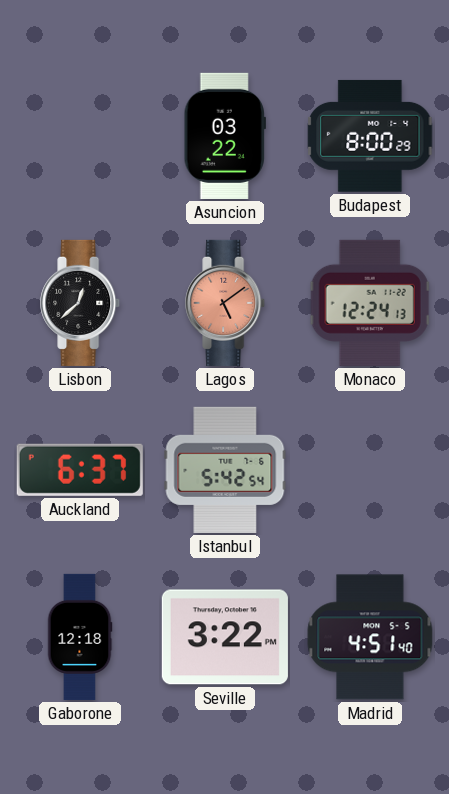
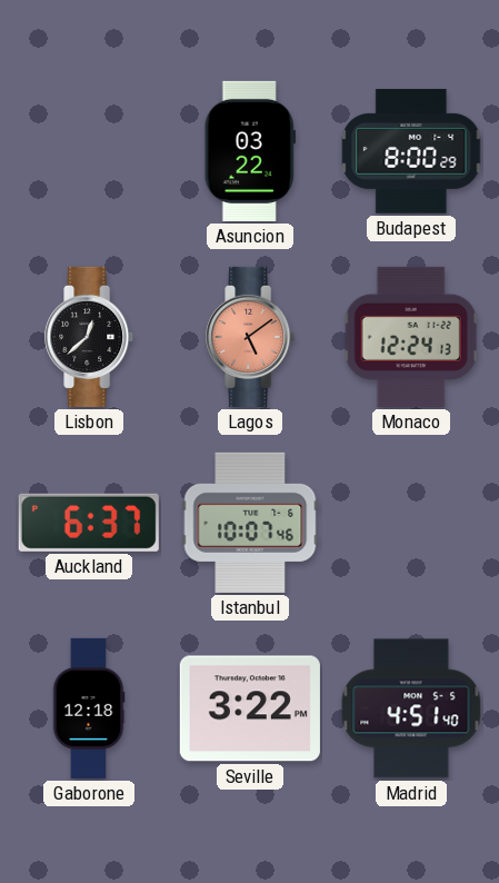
Istanbul: 5:42 -> 10:07 (250, 523)
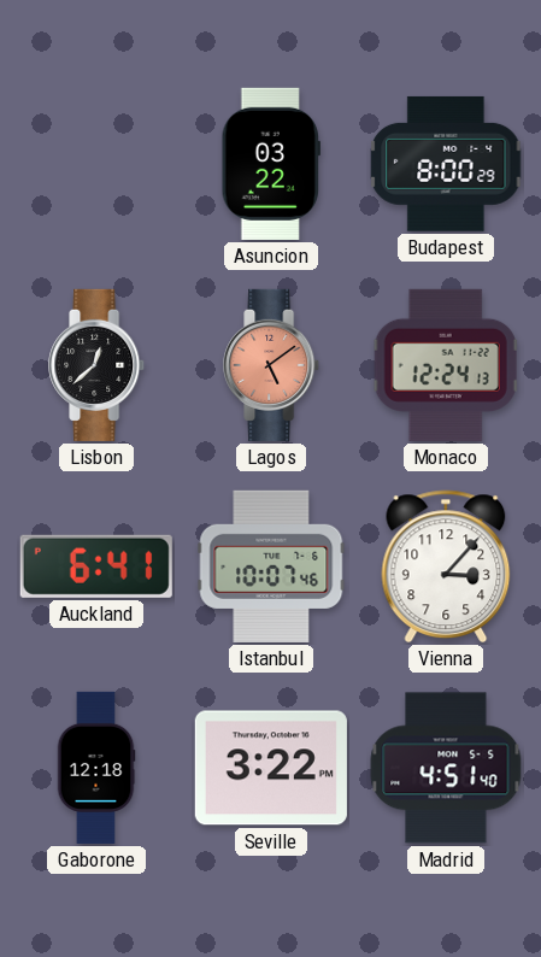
Auckland: 6:37 -> 6:41 (96, 566)
Vienna: none -> 3:07 (446, 566)
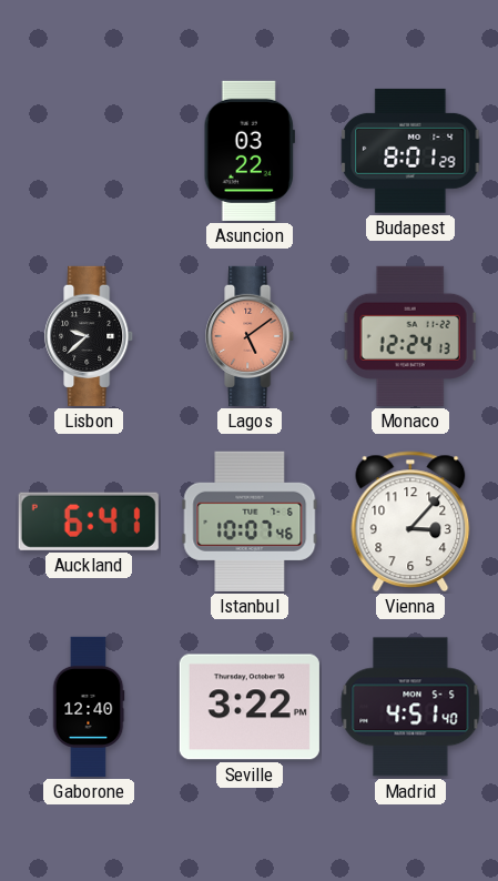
Budapest: 8:00 -> 8:01 (410, 151)
Lisbon: 12:38 -> 9:38 (90, 336)
Gaborone: 12:18 -> 12:40 (89, 707)
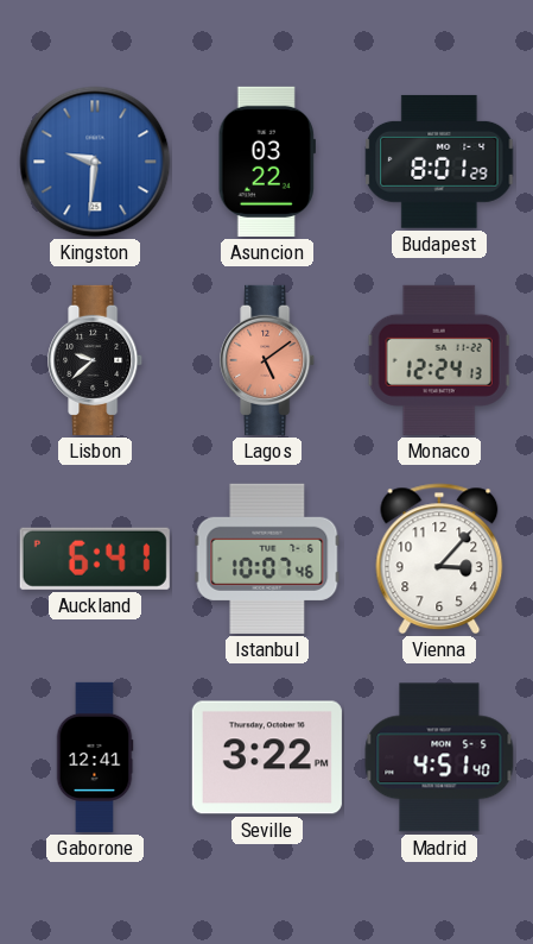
Kingston: none -> 9:31 (95, 162)
Gaborone: 12:40 -> 12:41 (95, 757)
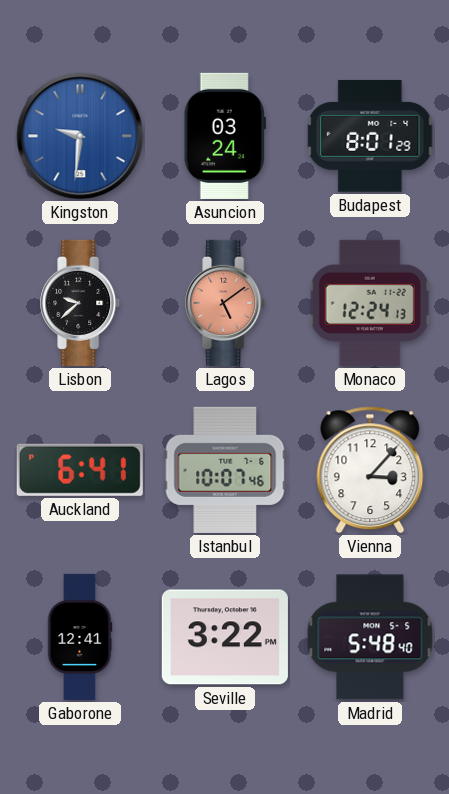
Asuncion: 03:22 -> 03:24 (225, 136)
Madrid: 4:51 -> 5:48 (370, 637)
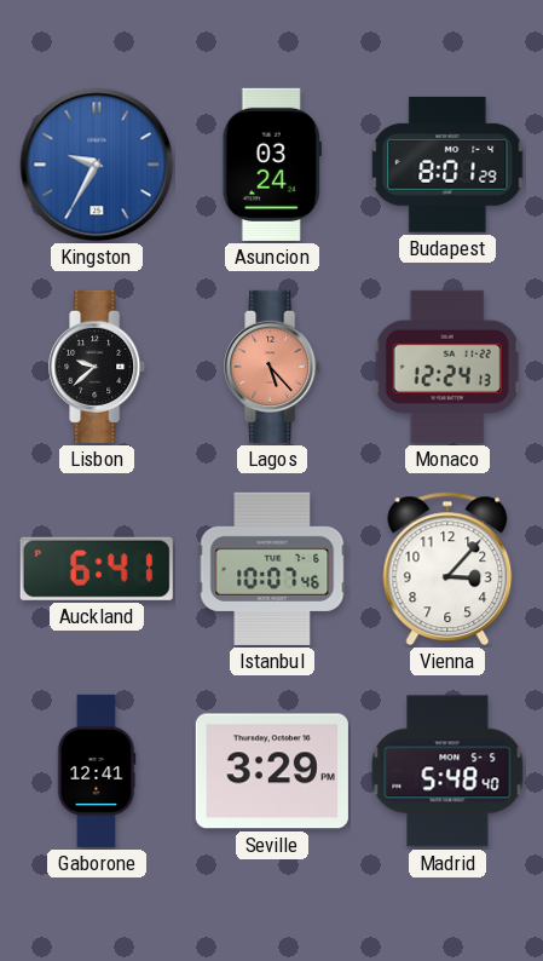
Kingston: 9:31 -> 9:35 (97, 165)
Lagos: 5:09 -> 5:23 (273, 367)
Seville: 3:22 -> 3:29 (272, 771)
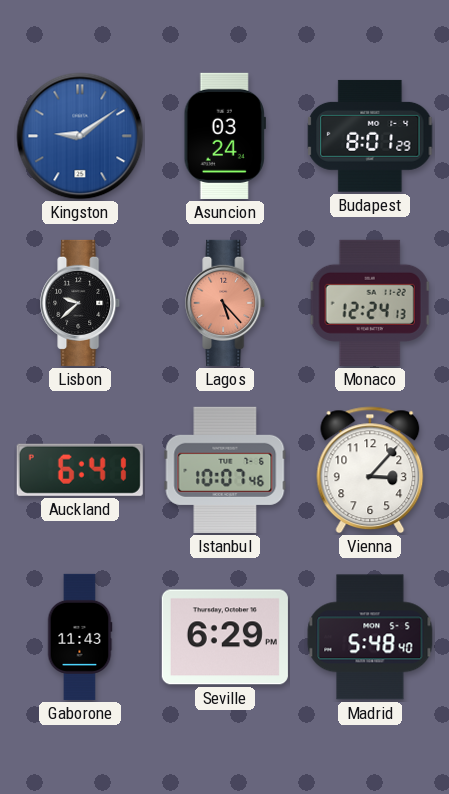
Kingston: 9:35 -> 9:09 (80, 136)
Gaborone: 12:41 -> 11:43 (80, 637)
Seville: 3:29 -> 6:29 (225, 637)
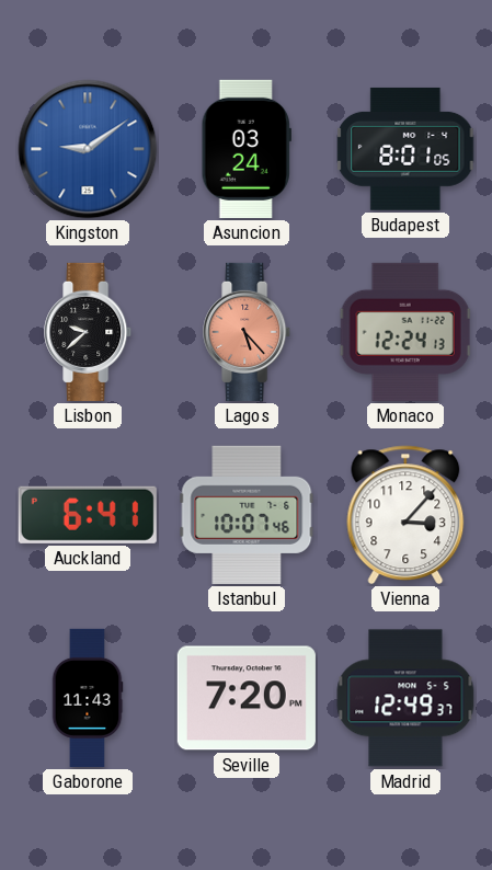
Budapest: 8:01:29 -> 8:01:05 (405, 149)
Seville: 6:29 -> 7:20 (247, 698)
Madrid: 5:48 -> 12:49 (405, 698)
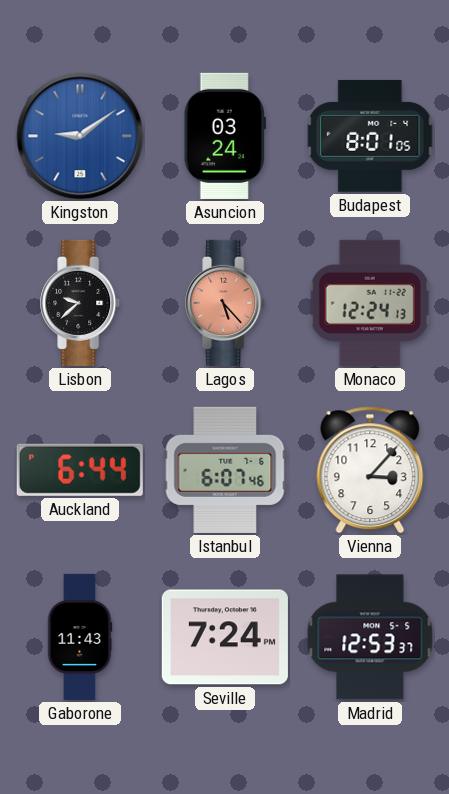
Auckland: 6:41 -> 6:44 (80, 470)
Istanbul: 10:07 -> 6:07 (225, 470)
Seville: 7:20 -> 7:24 (225, 637)
Madrid: 12:49 -> 12:53 (370, 637)
